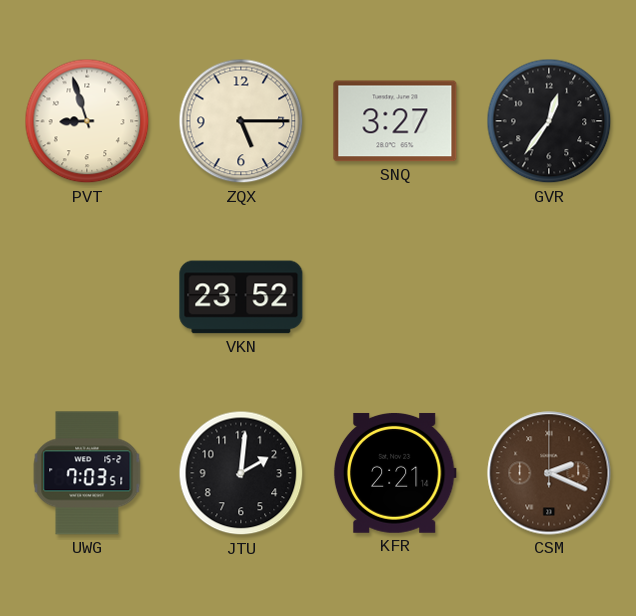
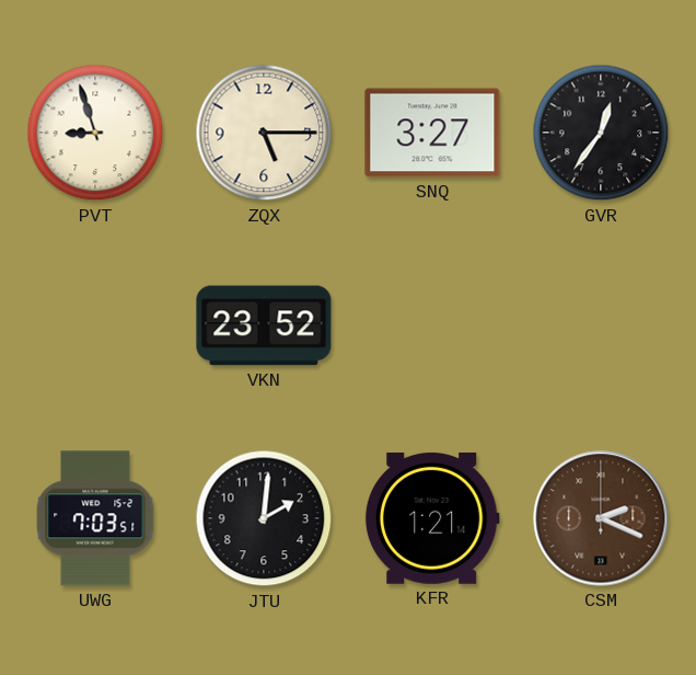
KFR: 2:21 -> 1:21 (432, 518)
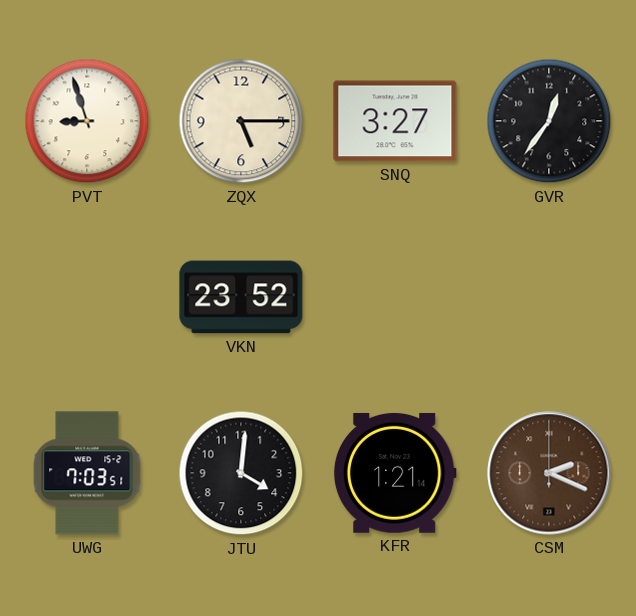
JTU: 2:01 -> 4:01 (241, 473)
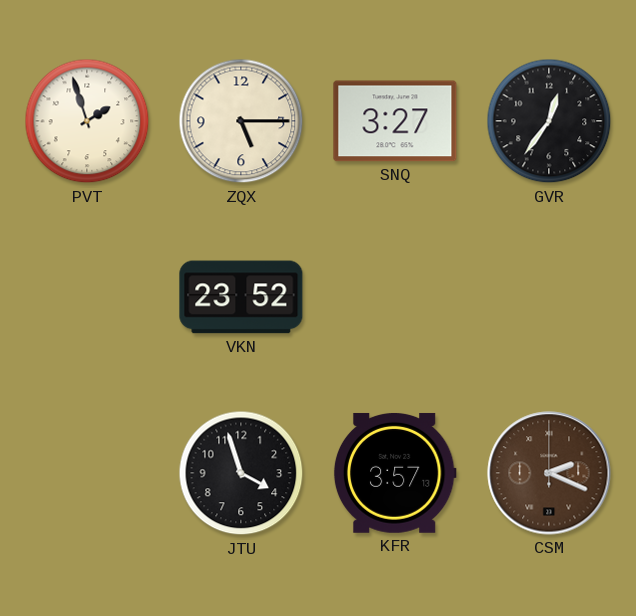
PVT: 8:57 -> 1:57 (87, 121)
UWG: 7:03 -> none (87, 473)
JTU: 4:01 -> 3:57 (241, 473)
KFR: 1:21 -> 3:57 (395, 473)
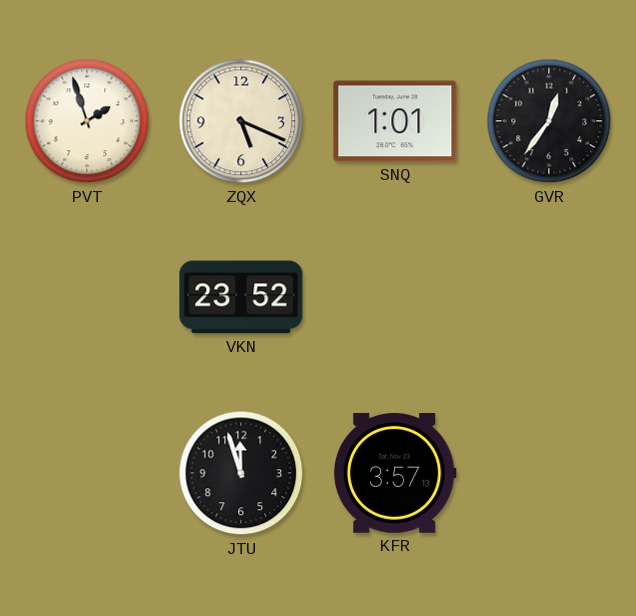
ZQX: 5:15 -> 5:19 (241, 121)
SNQ: 3:27 -> 1:01 (395, 121)
JTU: 3:57 -> 11:57 (241, 473)
CSM: 2:19 -> none (549, 473)
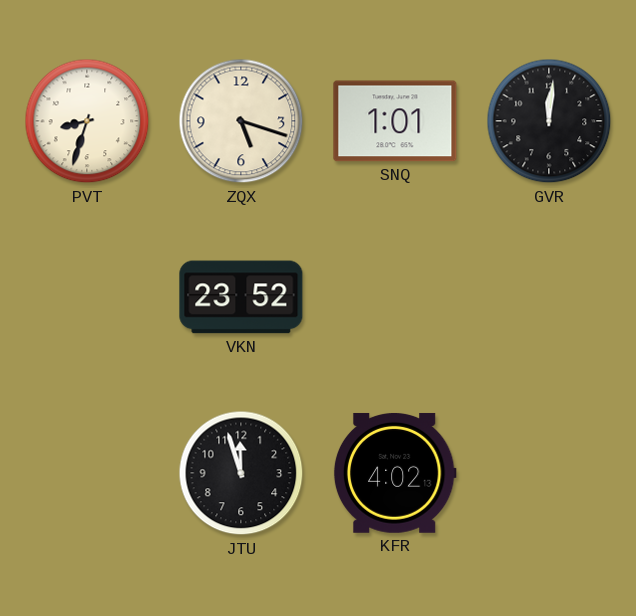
PVT: 1:57 -> 8:33 (87, 121)
ZQX: 5:19 -> 5:18 (241, 121)
GVR: 12:36 -> 12:01 (549, 121)
KFR: 3:57 -> 4:02 (395, 473)
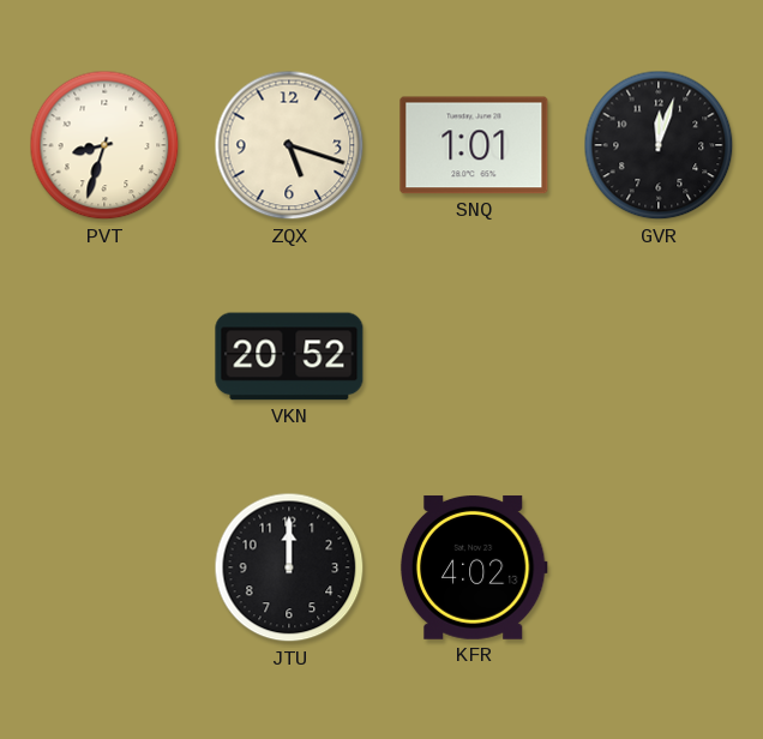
GVR: 12:01 -> 12:03 (659, 145)
VKN: 23:52 -> 20:52 (289, 356)
JTU: 11:57 -> 12:00 (289, 567)
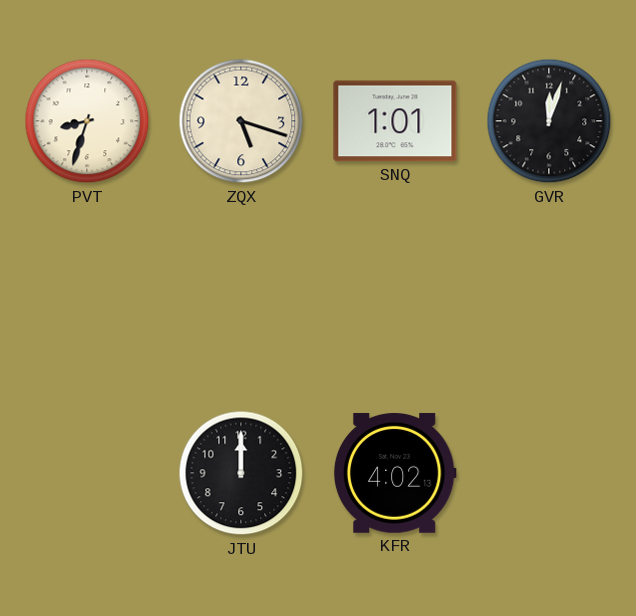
VKN: 20:52 -> none (289, 356)
